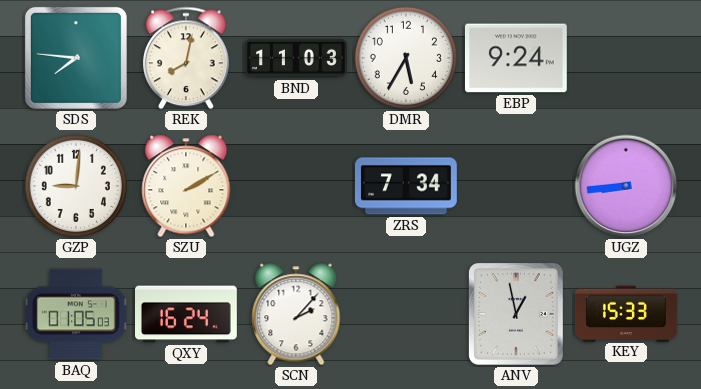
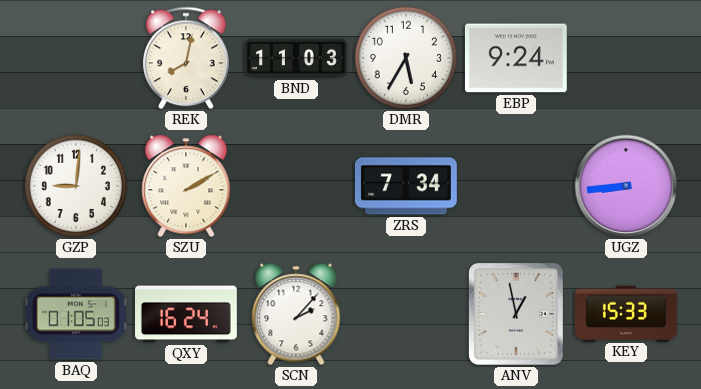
SDS: 7:46 -> none (76, 58)
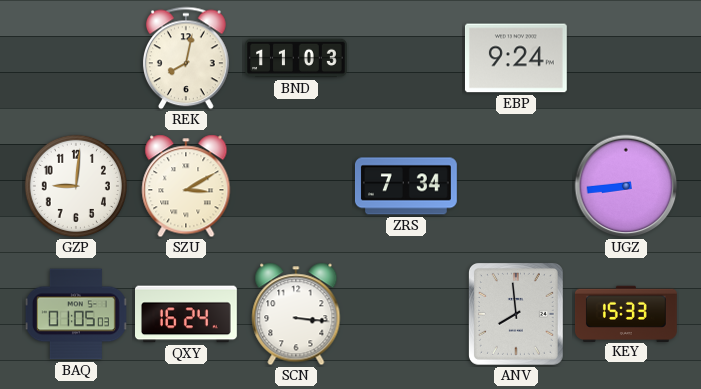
DMR: 5:35 -> none (406, 58)
SZU: 2:10 -> 3:10 (186, 186)
SCN: 2:07 -> 3:16 (296, 314)
ANV: 12:58 -> 7:59 (516, 314)
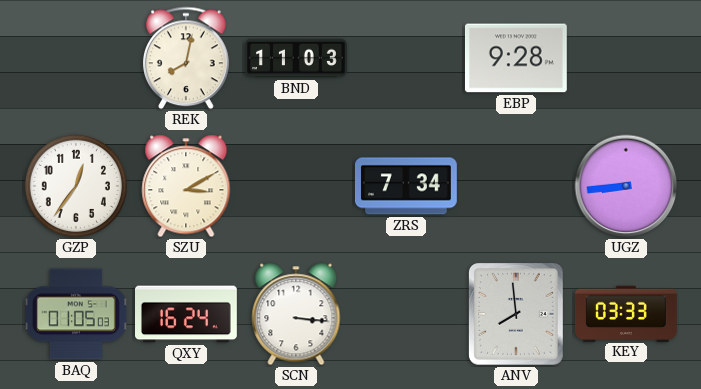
EBP: 9:24 -> 9:28 (516, 58)
GZP: 9:01 -> 12:36 (76, 186)
KEY: 15:33 -> 03:33 (626, 313)
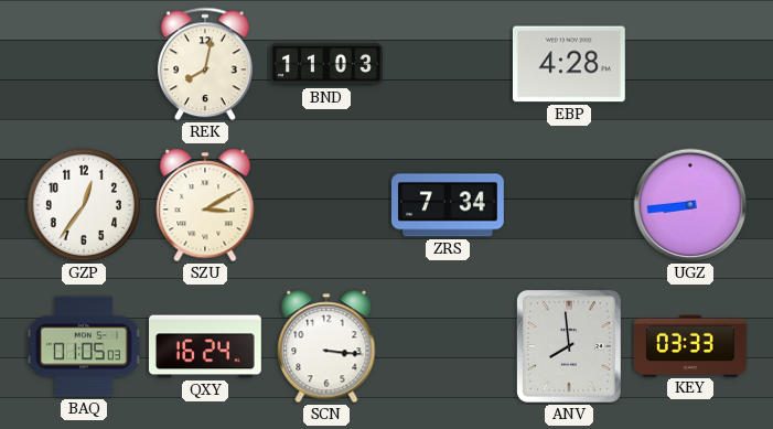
EBP: 9:28 -> 4:28 (569, 64)
